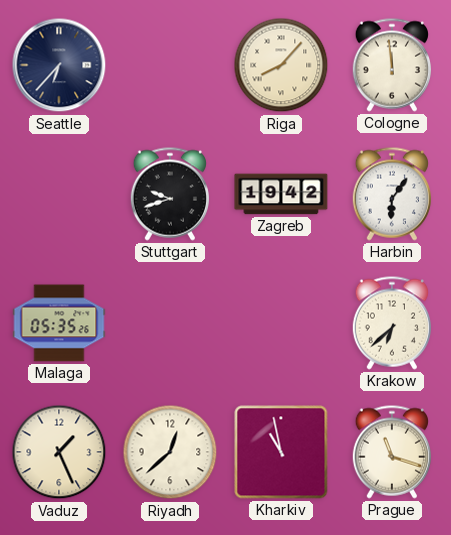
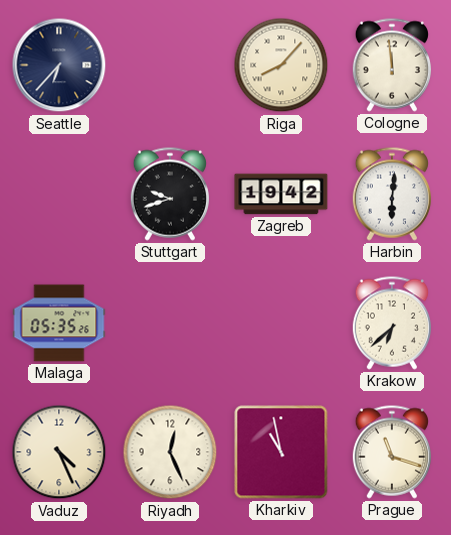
Harbin: 6:06 -> 6:01 (392, 194)
Vaduz: 1:26 -> 4:26 (59, 452)
Riyadh: 12:38 -> 12:26 (170, 452)
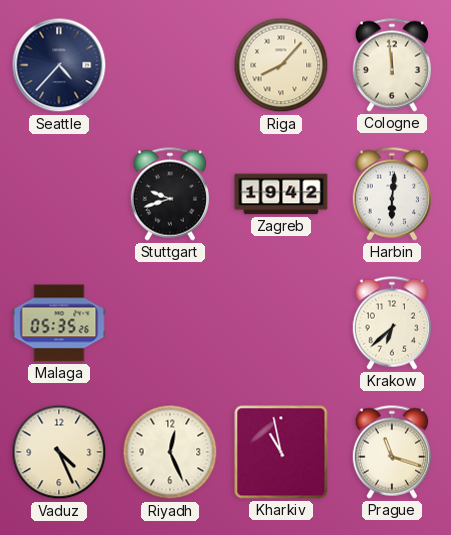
Seattle: 6:37 -> 4:37 (59, 65)
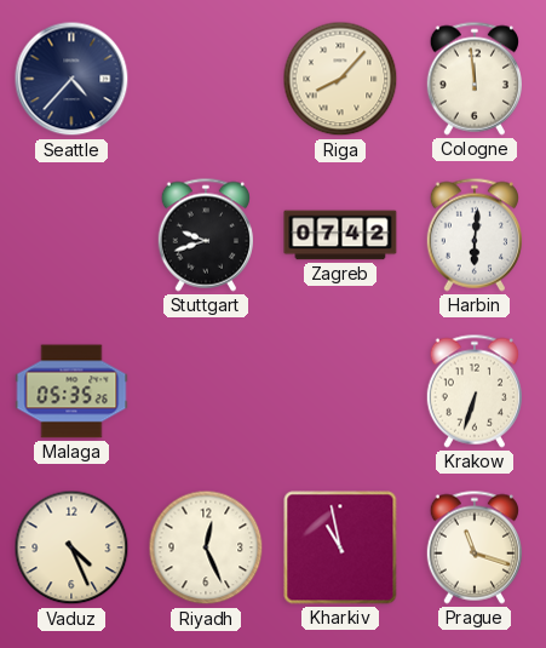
Zagreb: 19:42 -> 07:42 (340, 235)
Krakow: 6:38 -> 6:33 (475, 391)
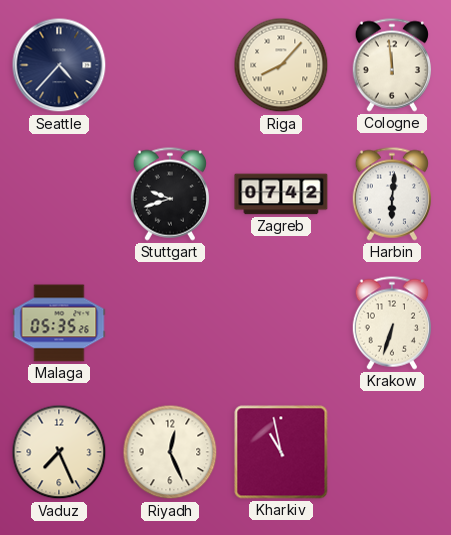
Vaduz: 4:26 -> 7:26 (59, 452)
Prague: 11:18 -> none (475, 547)
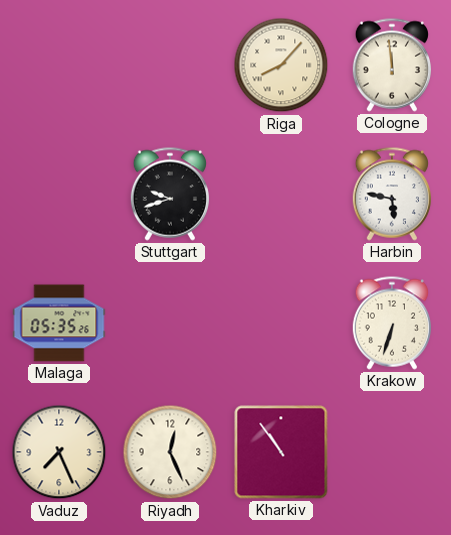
Seattle: 4:37 -> none (59, 65)
Zagreb: 07:42 -> none (281, 194)
Harbin: 6:01 -> 5:47 (392, 194)
Kharkiv: 10:58 -> 10:54 (281, 452)
